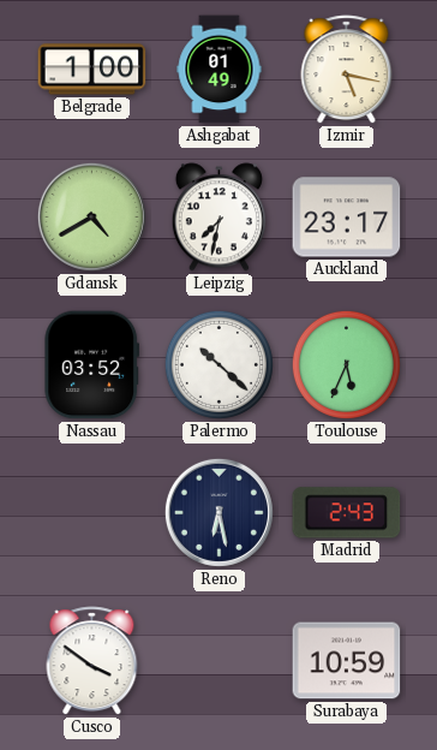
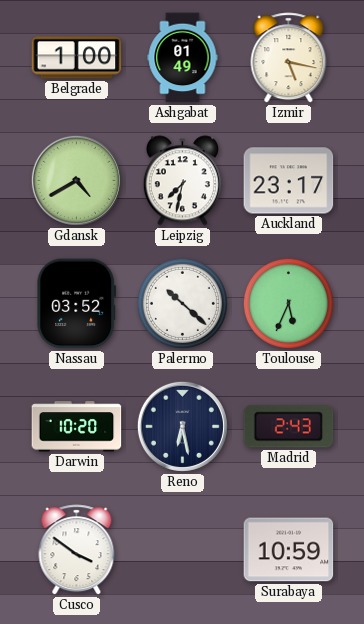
Darwin: none -> 10:20 (77, 427)
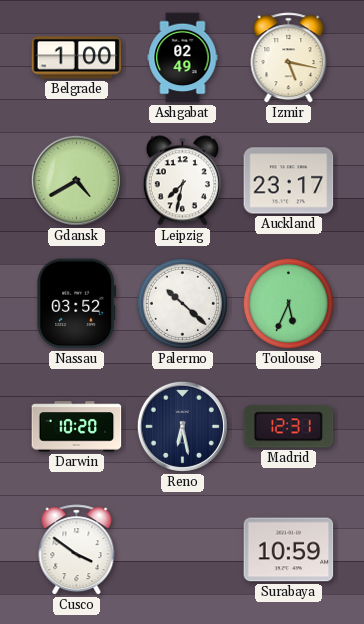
Ashgabat: 01:49 -> 02:49 (183, 58)
Madrid: 2:43 -> 12:31 (289, 427)
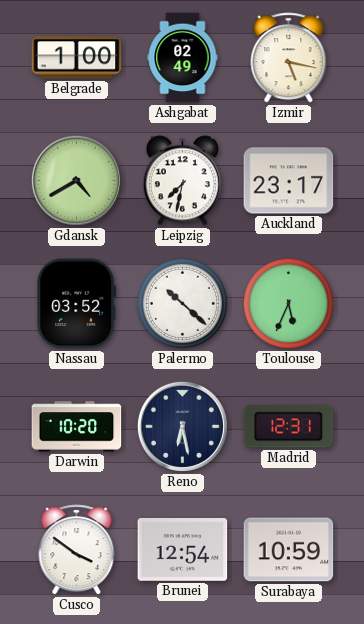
Brunei: none -> 12:54 (183, 550)
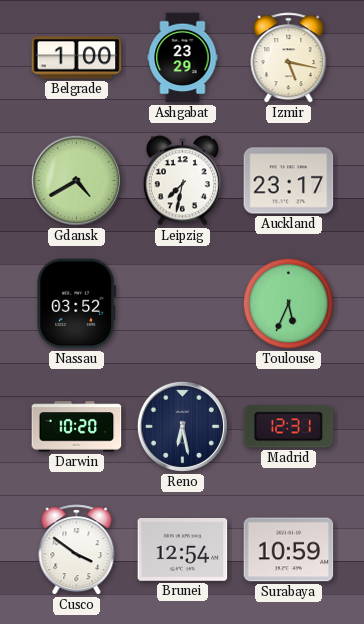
Ashgabat: 02:49 -> 23:29 (183, 58)
Palermo: 10:22 -> none (182, 303)
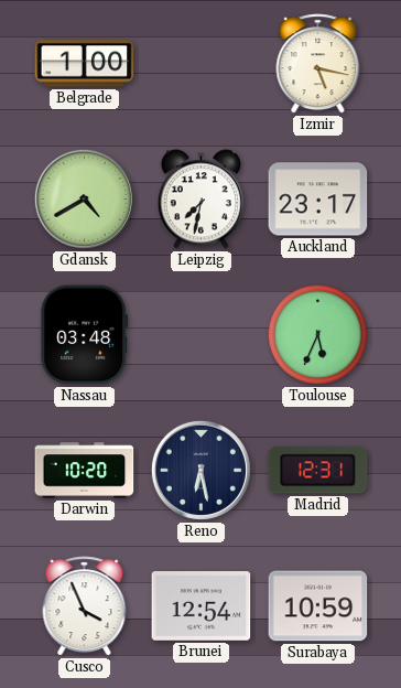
Ashgabat: 23:29 -> none (183, 58)
Nassau: 03:52 -> 03:48 (85, 335)
Cusco: 3:51 -> 3:56 (85, 606)
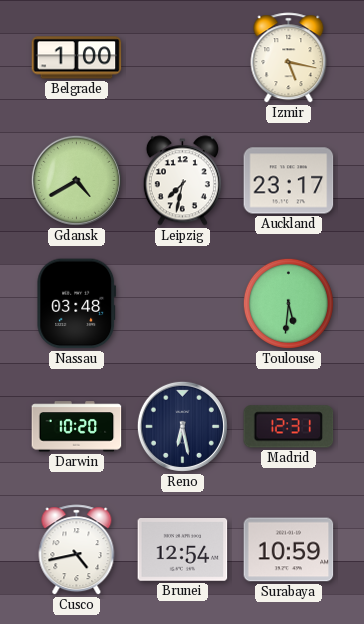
Toulouse: 5:34 -> 5:31 (288, 303)
Cusco: 3:56 -> 4:43 (77, 550)
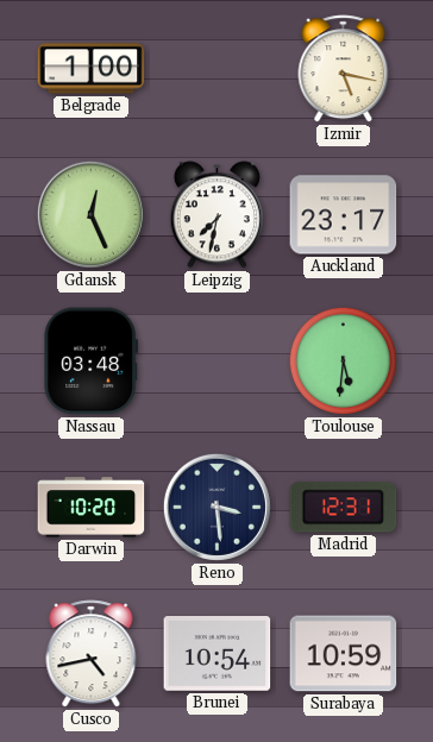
Gdansk: 4:40 -> 12:26 (90, 214)
Reno: 6:28 -> 3:29 (216, 507)
Brunei: 12:54 -> 10:54 (218, 654)
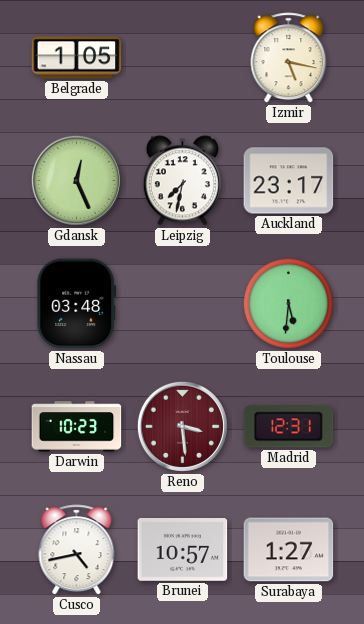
Belgrade: 1:00 -> 1:05 (77, 58)
Darwin: 10:20 -> 10:23 (77, 427)
Reno dial: navy -> burgundy (182, 426)
Brunei: 10:54 -> 10:57 (183, 550)
Surabaya: 10:59 -> 1:27 (289, 550)
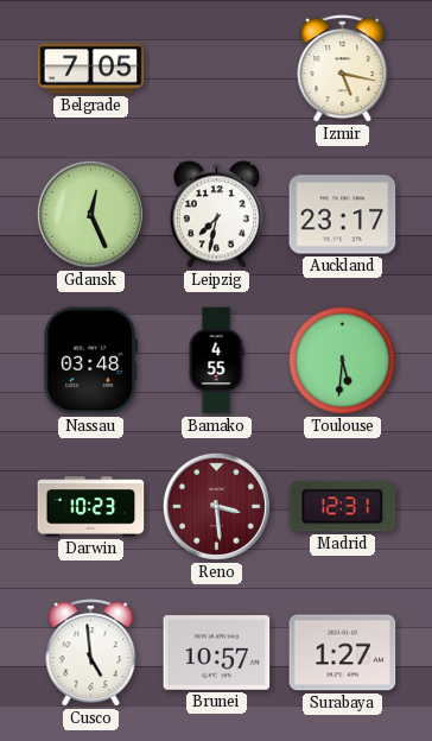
Belgrade: 1:05 -> 7:05 (91, 69)
Bamako: none -> 4:55 (216, 361)
Cusco: 4:43 -> 4:59 (91, 653)
